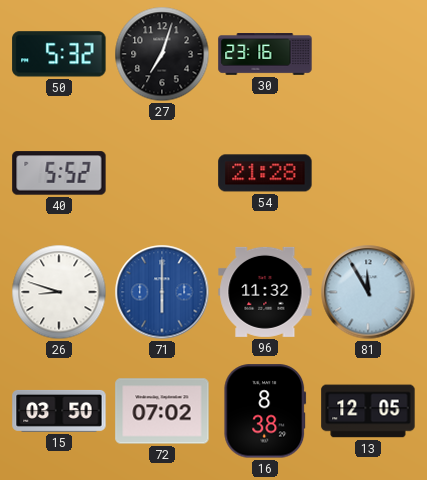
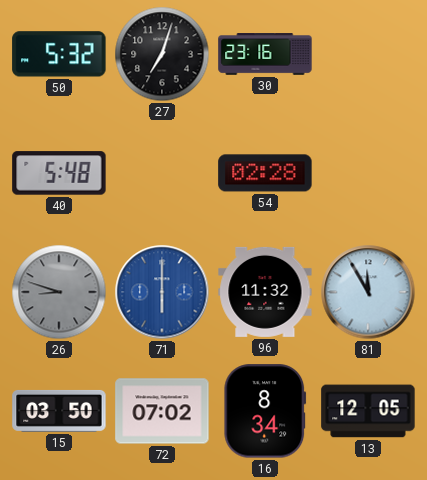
40: 5:52 -> 5:48 (59, 173)
54: 21:28 -> 02:28 (265, 173)
26 dial: white -> grey (59, 292)
16: 8:38 -> 8:34 (265, 411)
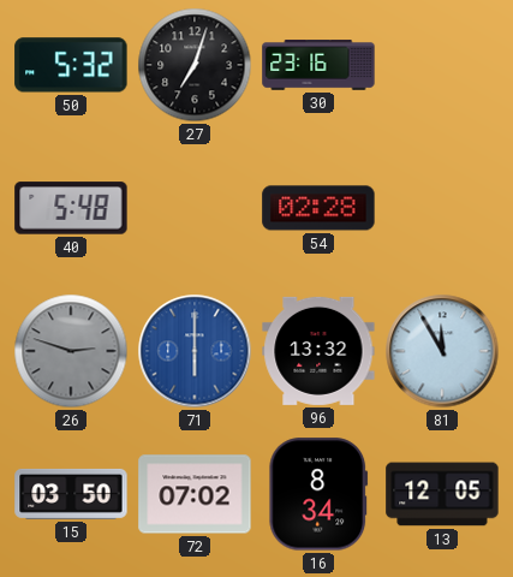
26: 8:48 -> 2:48 (71, 351)
96: 11:32 -> 13:32 (318, 351)
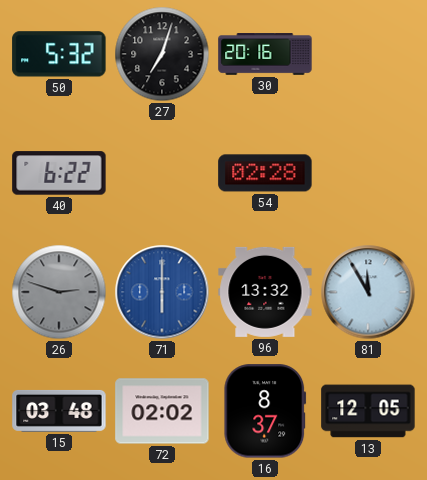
30: 23:16 -> 20:16 (265, 54)
40: 5:48 -> 6:22 (59, 173)
15: 03:50 -> 03:48 (59, 411)
72: 07:02 -> 02:02 (162, 411)
16: 8:34 -> 8:37 (265, 411)
